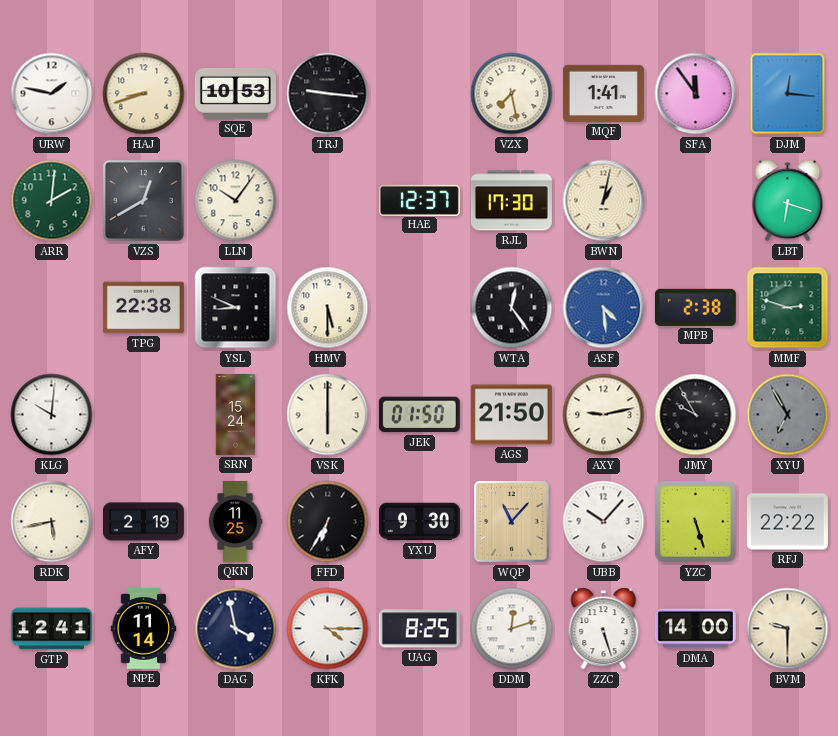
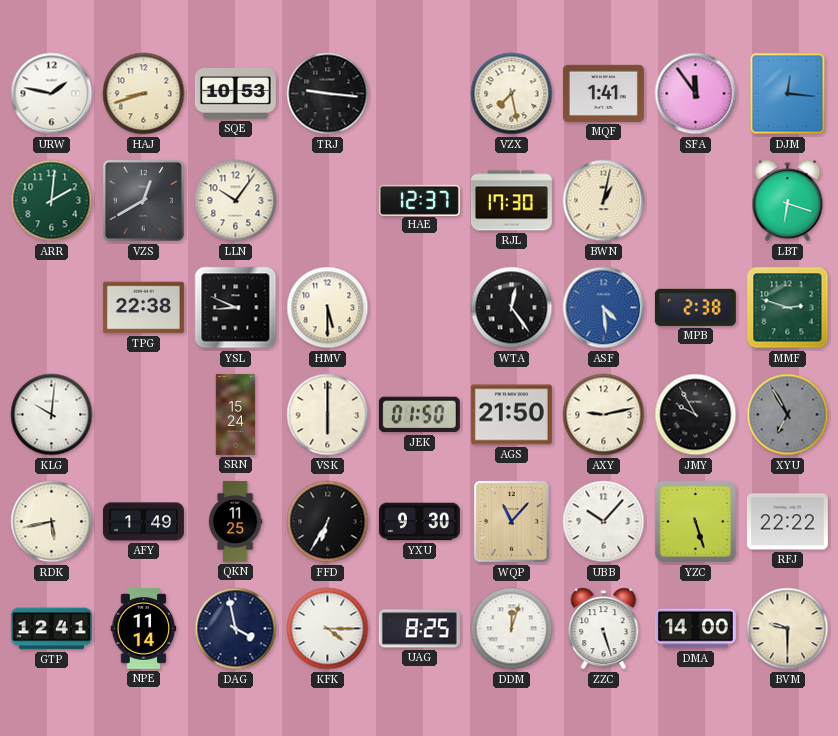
AFY: 2:19 -> 1:49 (143, 522)
DDM: 12:12 -> 12:03 (512, 629)
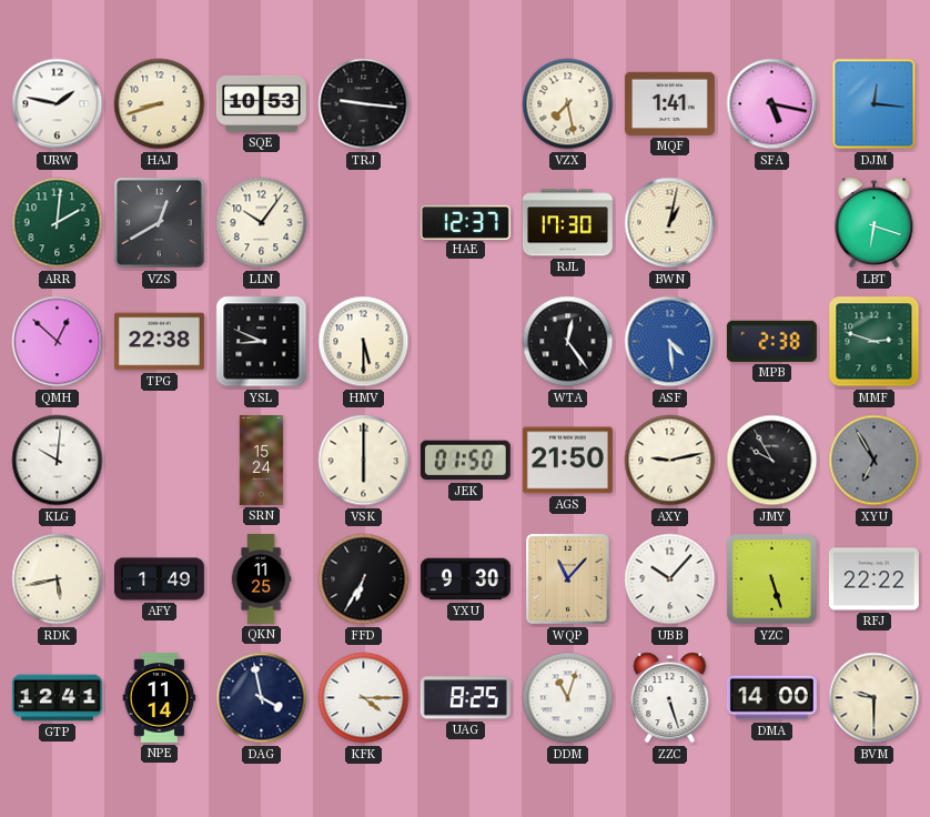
SFA: 11:54 -> 5:17 (772, 104)
QMH: none -> 12:52 (58, 342)
DDM: 12:03 -> 11:03 (568, 698)
